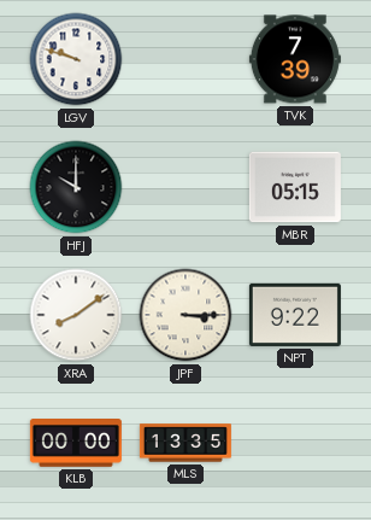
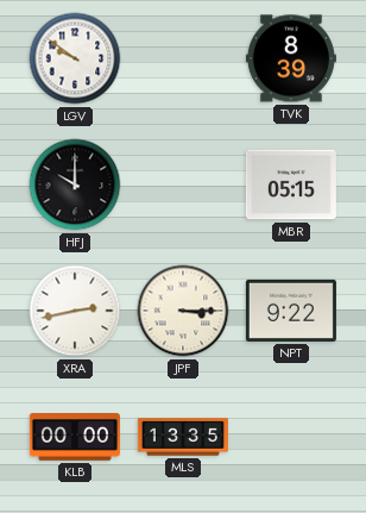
LGV: 9:48 -> 9:51 (75, 58)
TVK: 7:39 -> 8:39 (291, 58)
XRA: 8:09 -> 2:43 (75, 311)
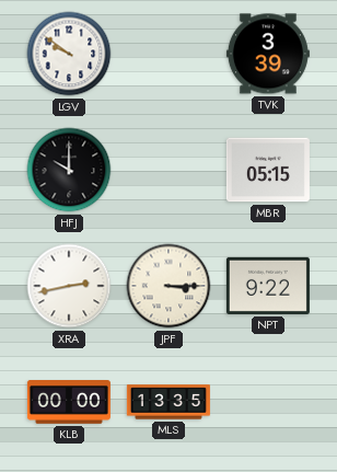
TVK: 8:39 -> 3:39 (268, 54)
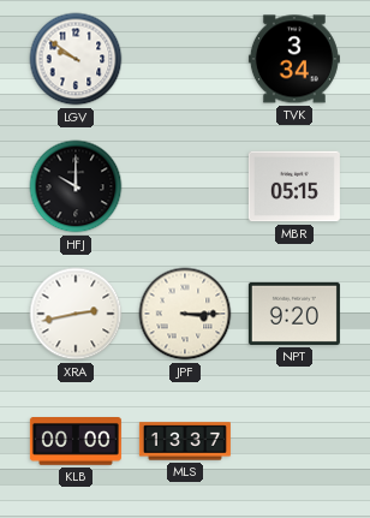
TVK: 3:39 -> 3:34 (294, 59)
NPT: 9:22 -> 9:20 (294, 314)
MLS: 13:35 -> 13:37 (185, 441)
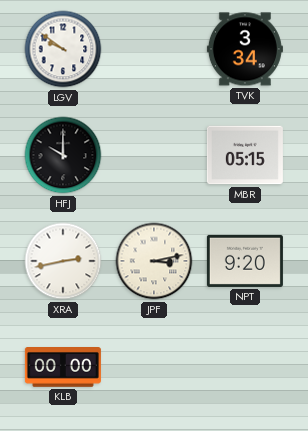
JPF: 3:15 -> 3:13 (154, 261)
MLS: 13:37 -> none (185, 441)
